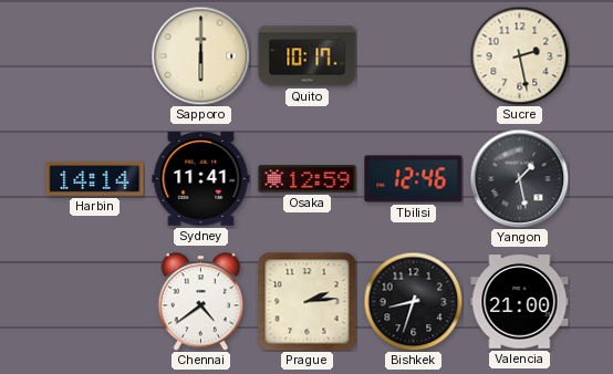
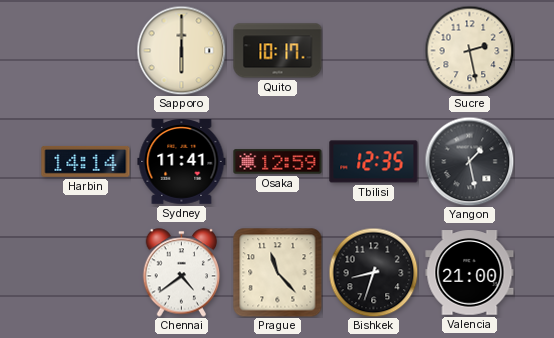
Tbilisi: 12:46 -> 12:35 (374, 162)
Prague: 2:14 -> 11:23 (278, 273)
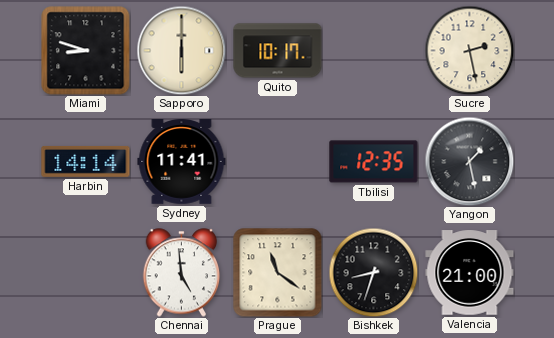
Miami: none -> 8:48 (86, 51)
Osaka: 12:59 -> none (278, 162)
Chennai: 4:39 -> 4:59 (182, 273)
Prague: 11:23 -> 11:21 (278, 273)
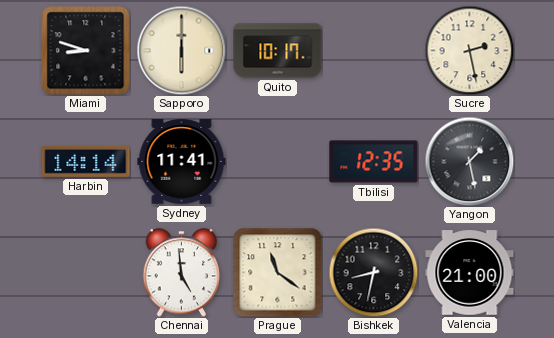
Bishkek: 8:33 -> 8:32 (373, 272)
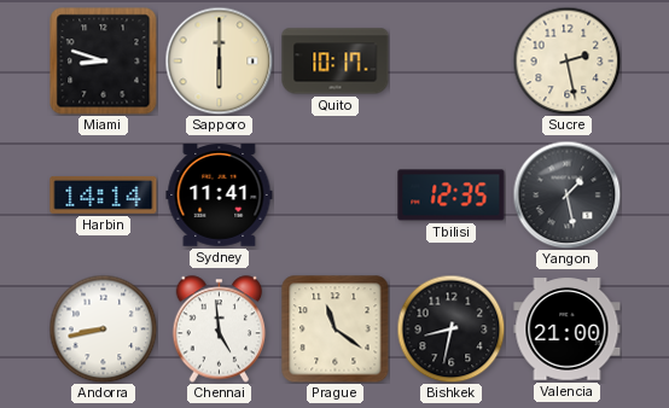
Andorra: none -> 8:43 (103, 328)
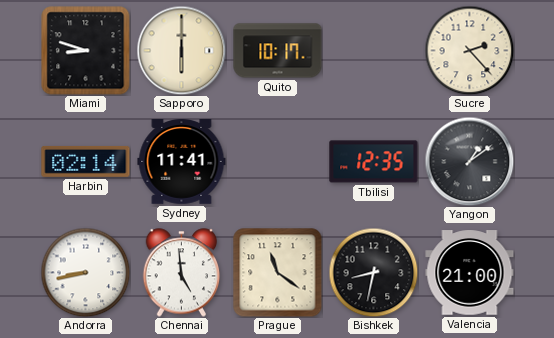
Sucre: 2:28 -> 2:23 (469, 50)
Harbin: 14:14 -> 02:14 (86, 161)
Yangon: 1:28 -> 1:09 (469, 161)
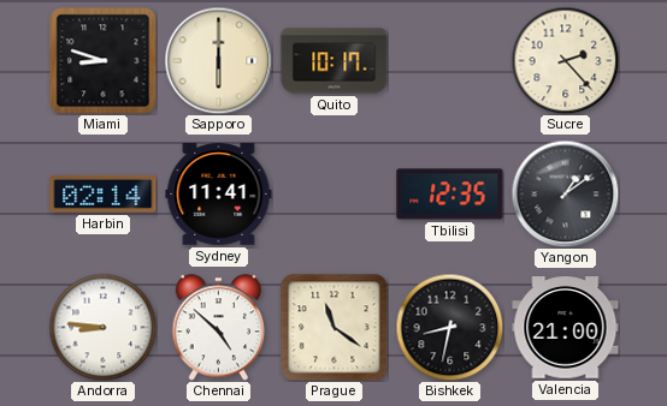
Andorra: 8:43 -> 8:46 (102, 327)
Chennai: 4:59 -> 4:52 (219, 328)
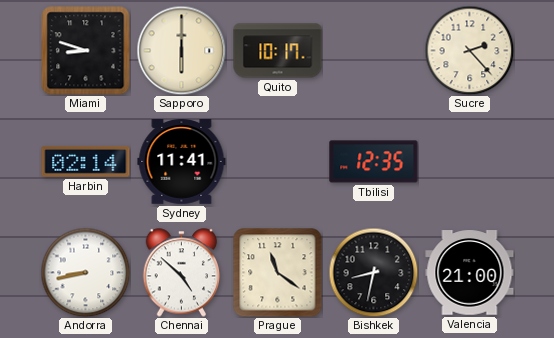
Yangon: 1:09 -> none (565, 193)
Andorra: 8:46 -> 8:43 (85, 272)
